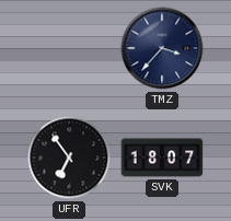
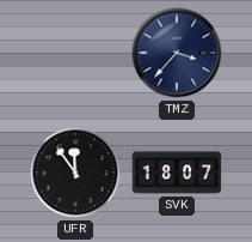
UFR: 6:54 -> 11:54 (75, 173)
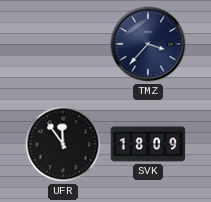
SVK: 18:07 -> 18:09 (148, 144)
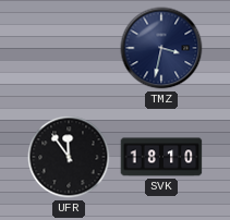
TMZ: 3:37 -> 3:32 (161, 48)
SVK: 18:09 -> 18:10 (161, 157)
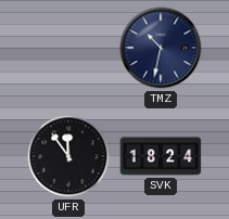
TMZ: 3:32 -> 10:32 (161, 48)
SVK: 18:10 -> 18:24 (161, 156)
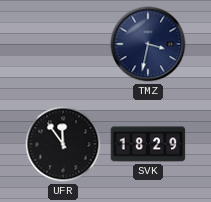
TMZ: 10:32 -> 3:32 (148, 44)
SVK: 18:24 -> 18:29 (148, 144)
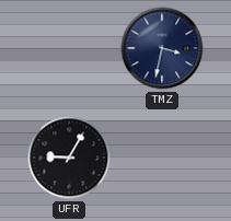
UFR: 11:54 -> 9:05 (69, 158)
SVK: 18:29 -> none (148, 144)
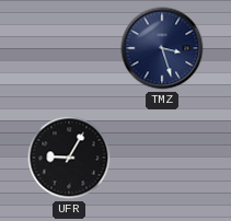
TMZ: 3:32 -> 3:27 (162, 48)
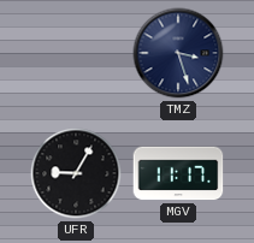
MGV: none -> 11:17 (178, 173)
